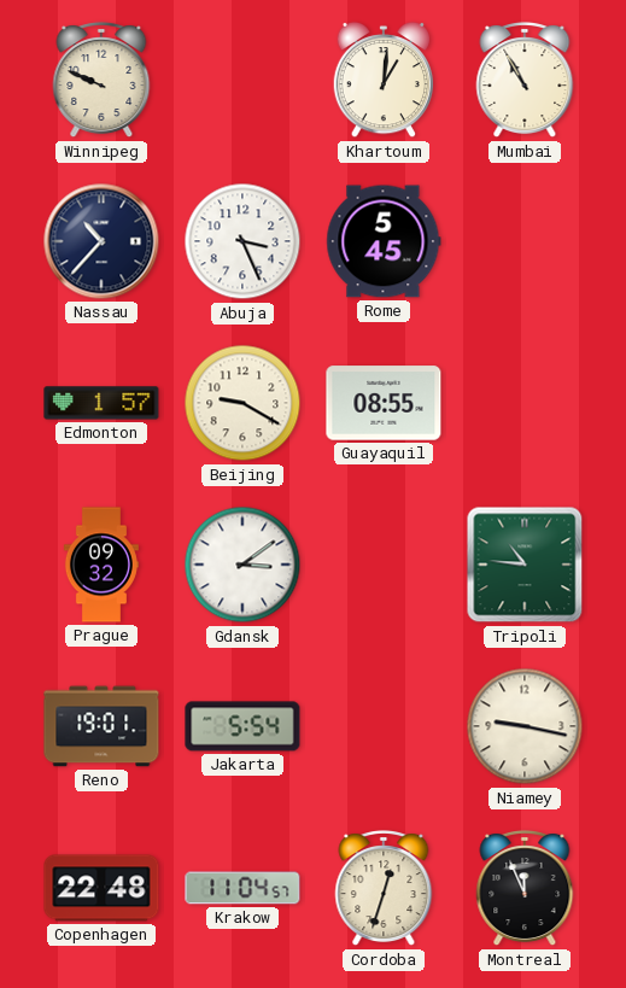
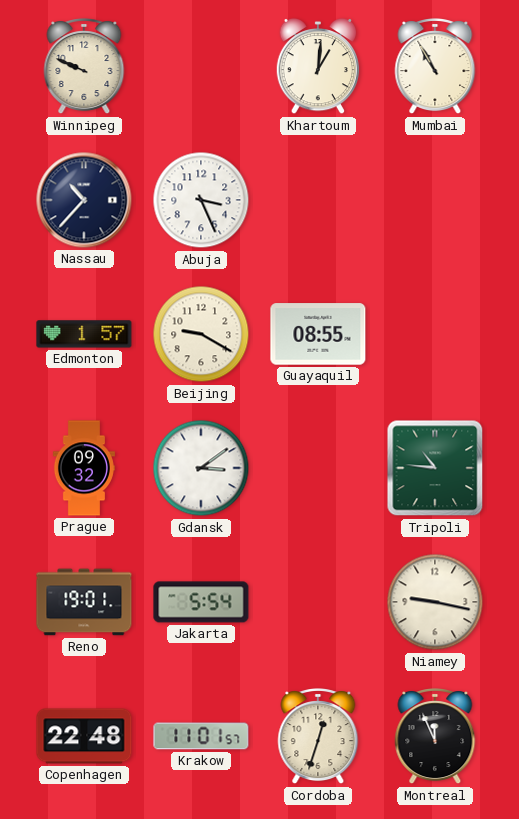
Rome: 5:45 -> none (384, 241)
Krakow: 11:04 -> 11:01 (201, 736)
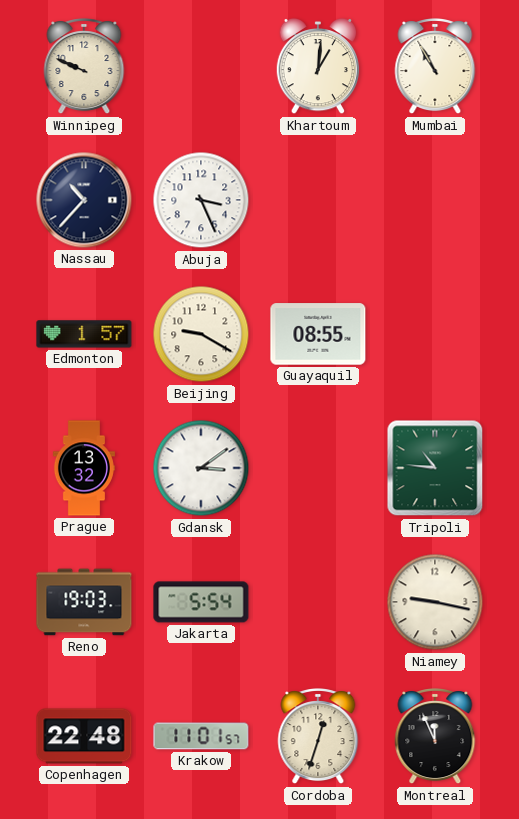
Prague: 09:32 -> 13:32 (84, 468)
Reno: 19:01 -> 19:03 (84, 602)
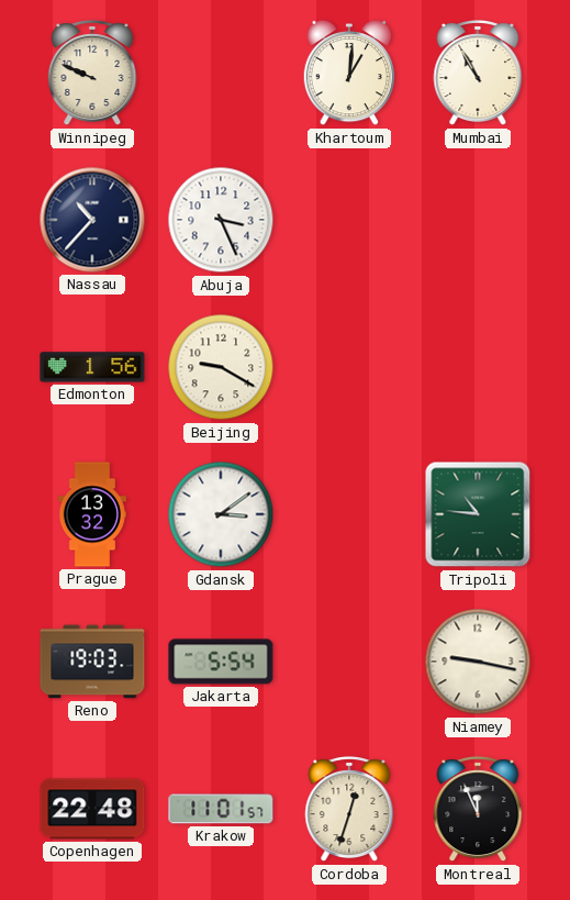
Edmonton: 1:57 -> 1:56 (92, 367)
Guayaquil: 08:55 -> none (318, 334)
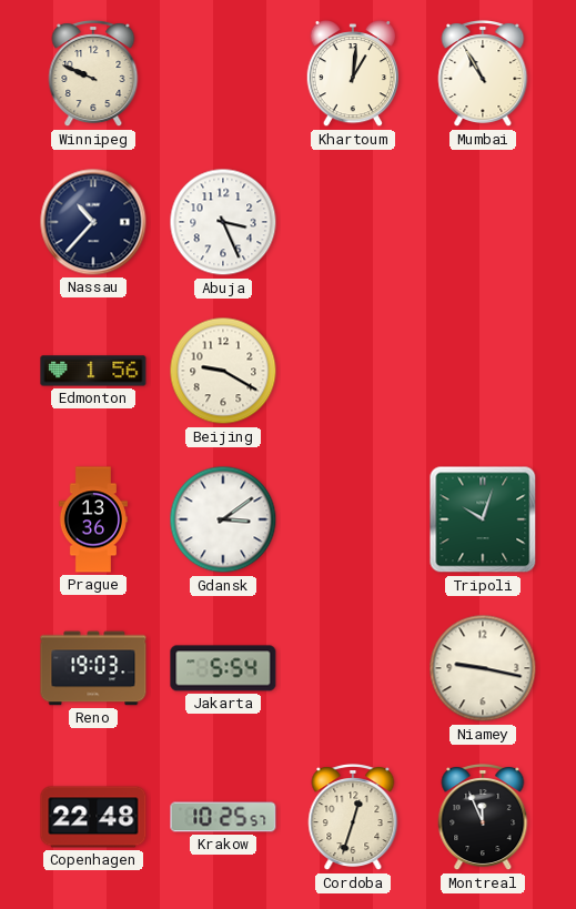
Prague: 13:32 -> 13:36 (93, 519)
Tripoli: 10:46 -> 10:03 (483, 519)
Krakow: 11:01 -> 10:25 (223, 817)
